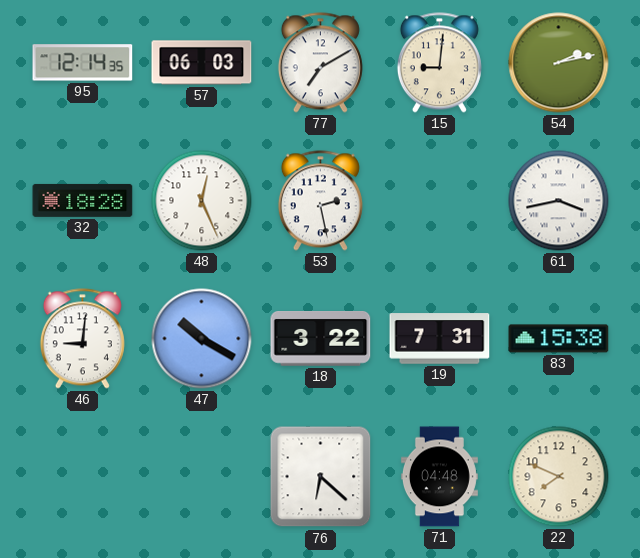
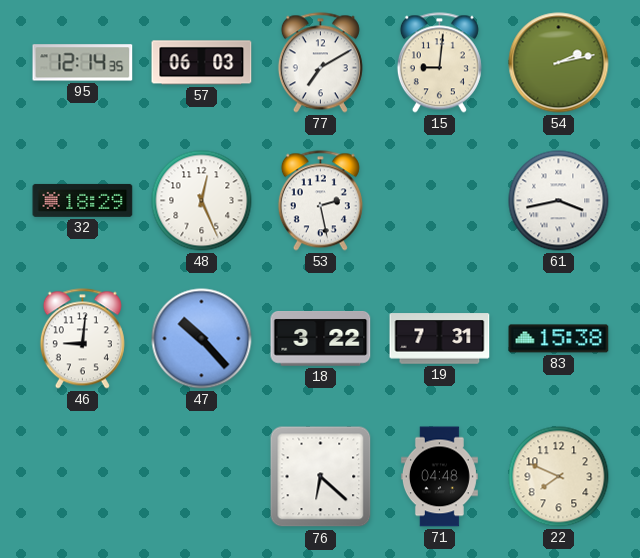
32: 18:28 -> 18:29 (83, 200)
47: 10:20 -> 10:23 (202, 339)
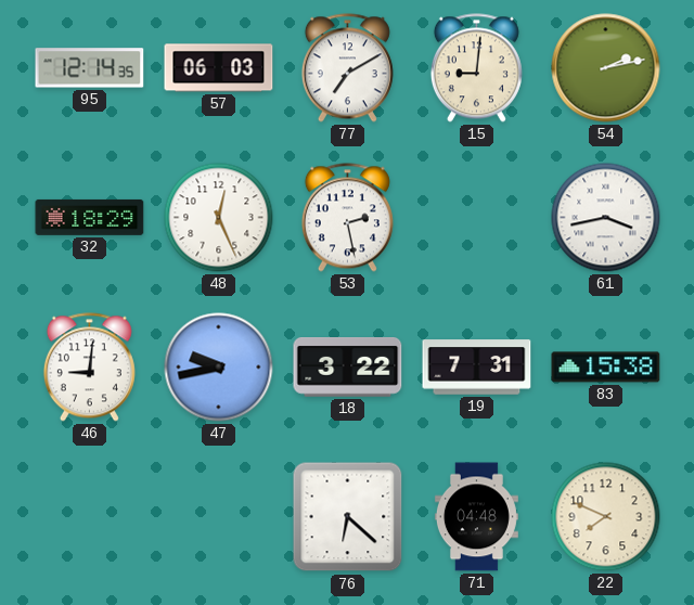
47: 10:23 -> 9:43 (219, 368)
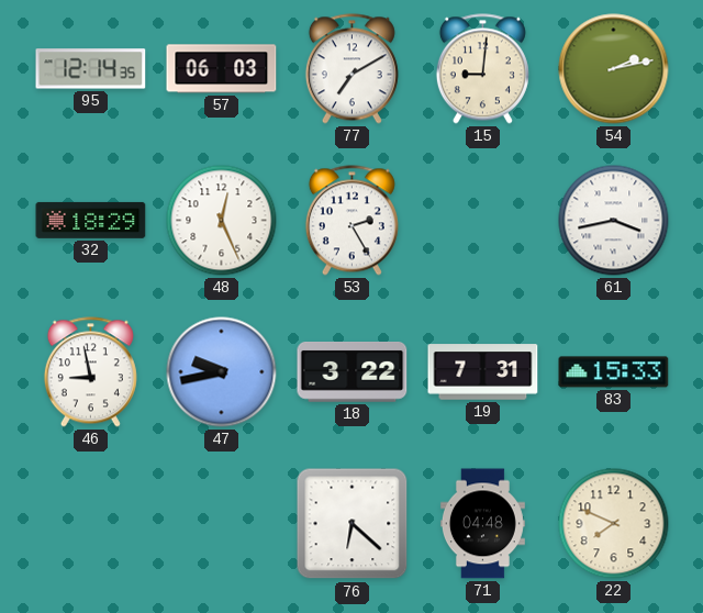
53: 2:28 -> 2:25 (351, 221)
46: 9:01 -> 8:58 (90, 372)
83: 15:38 -> 15:33 (614, 372)
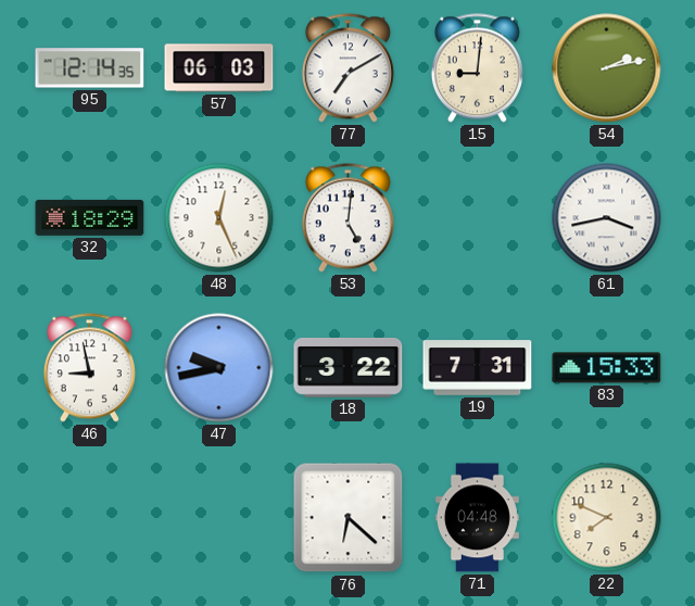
53: 2:25 -> 5:01 (347, 218)
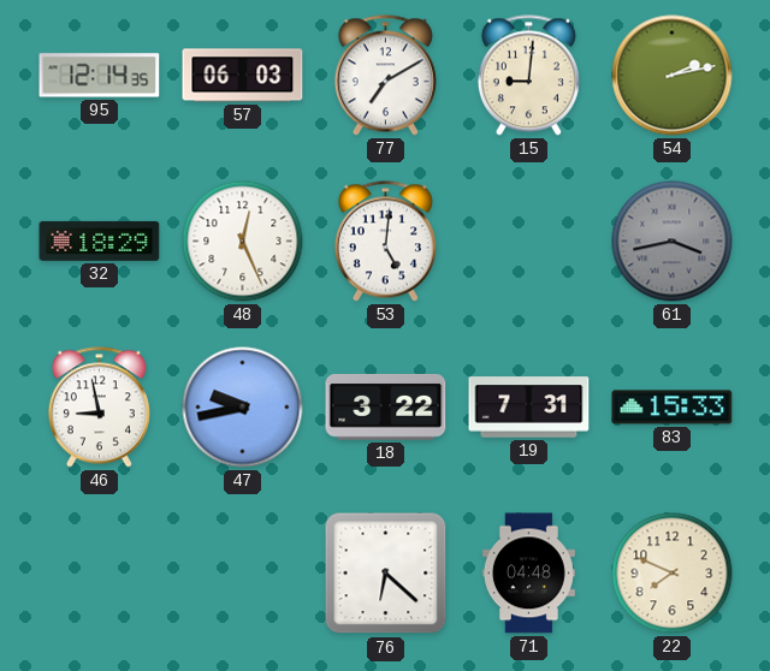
61 dial: white -> grey (673, 242)
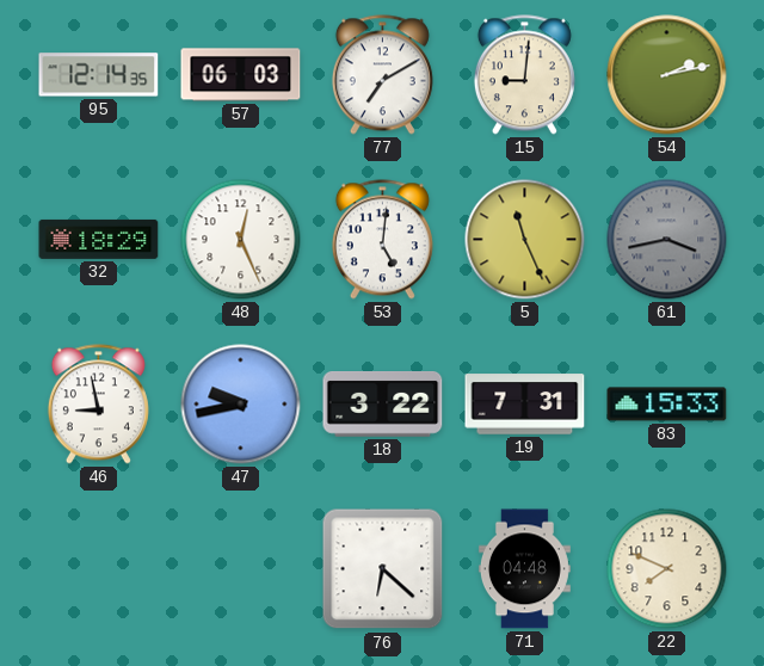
5: none -> 11:26 (525, 240)
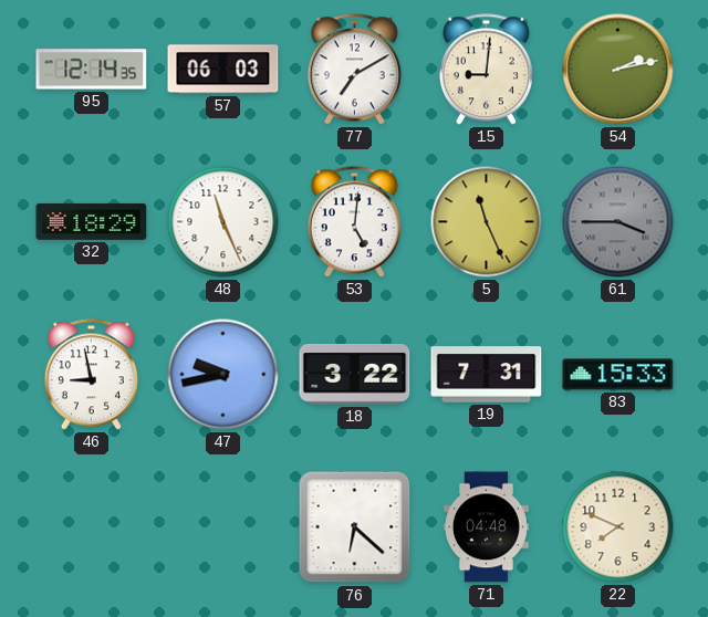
48: 12:26 -> 11:26 (223, 222)
61: 3:43 -> 3:45 (618, 222)
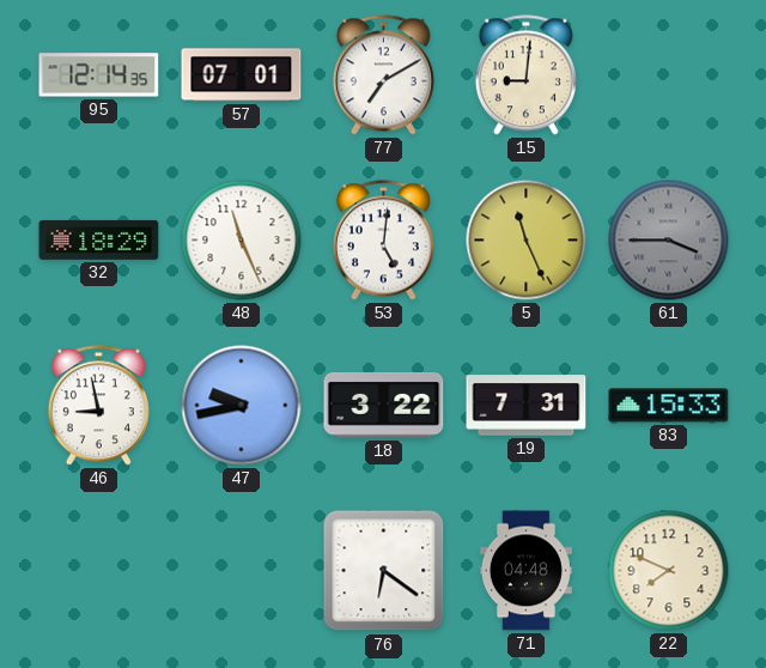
57: 06:03 -> 07:01 (242, 75)
54: 2:13 -> none (618, 70)
76: 6:22 -> 6:21 (384, 571)
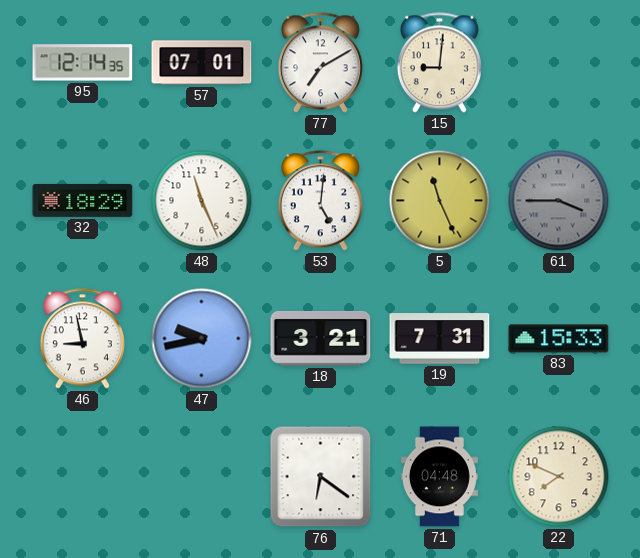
18: 3:22 -> 3:21 (321, 339)
